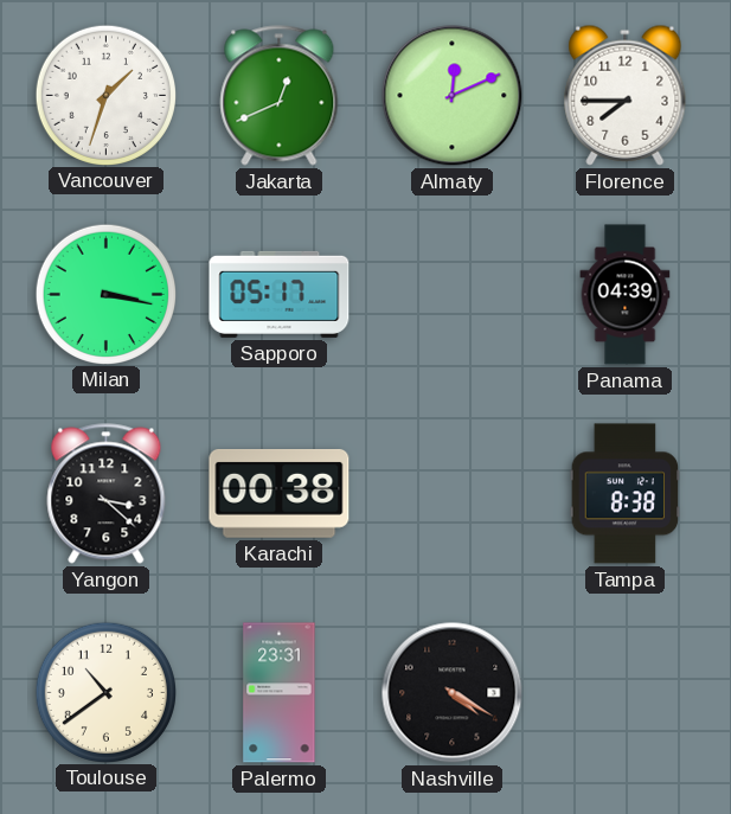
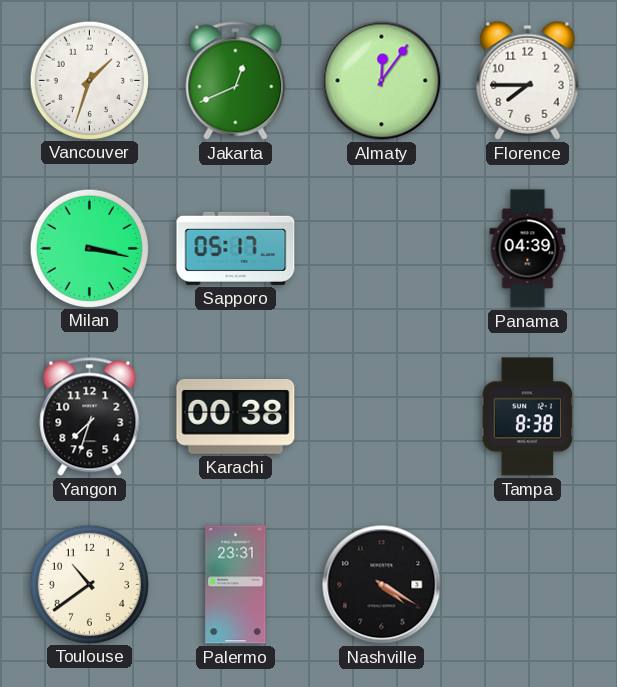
Almaty: 12:11 -> 12:06 (382, 81)
Yangon: 3:22 -> 7:33 (90, 417)
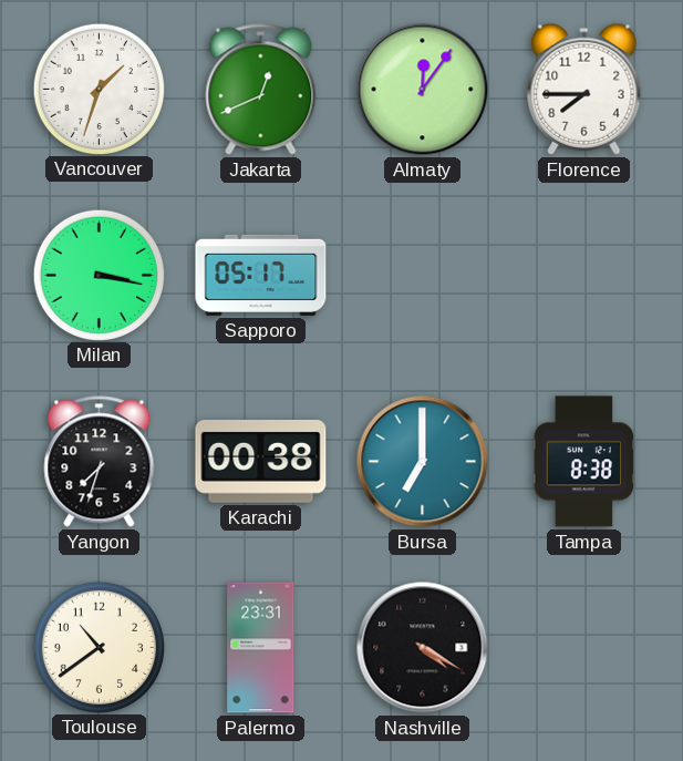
Panama: 04:39 -> none (528, 249)
Bursa: none -> 7:00 (423, 462)
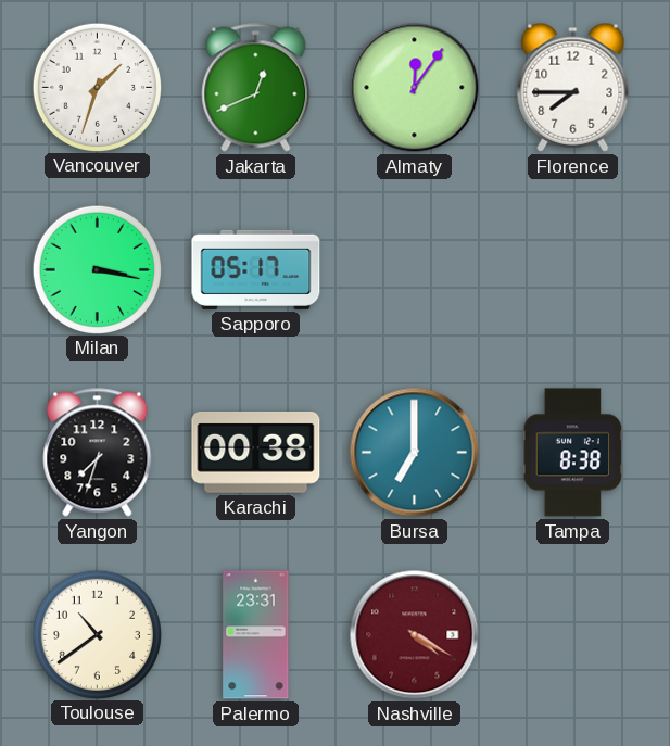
Nashville dial: black -> burgundy (415, 635)
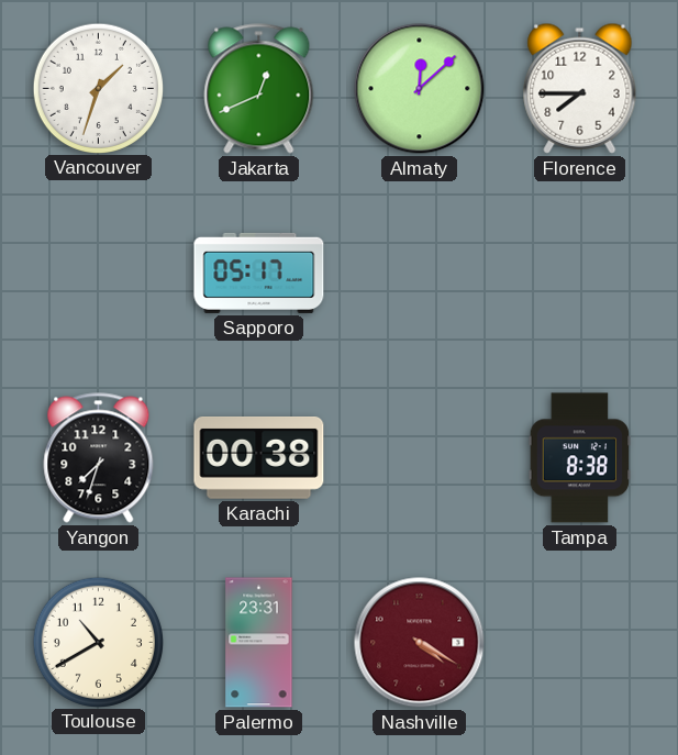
Almaty: 12:06 -> 12:08 (420, 89)
Milan: 3:17 -> none (97, 269)
Bursa: 7:00 -> none (415, 453)
Toulouse: 10:39 -> 10:40 (98, 642)
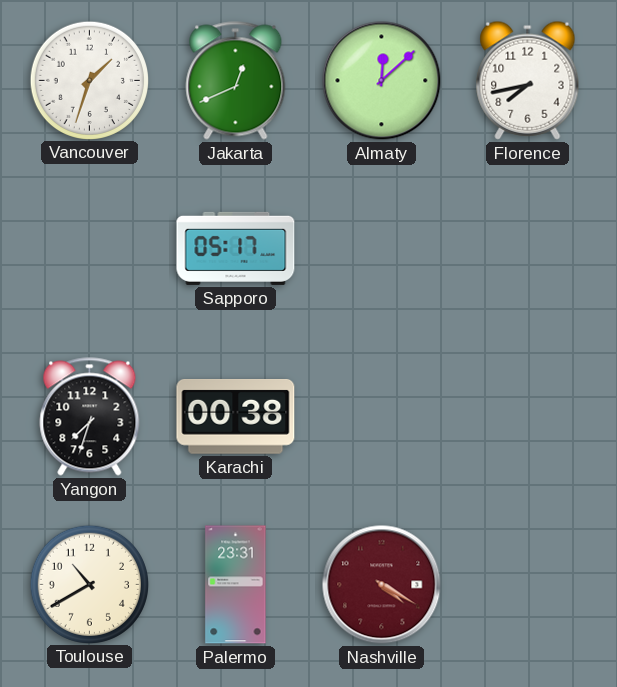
Florence: 7:45 -> 7:43 (528, 80)
Tampa: 8:38 -> none (580, 458)
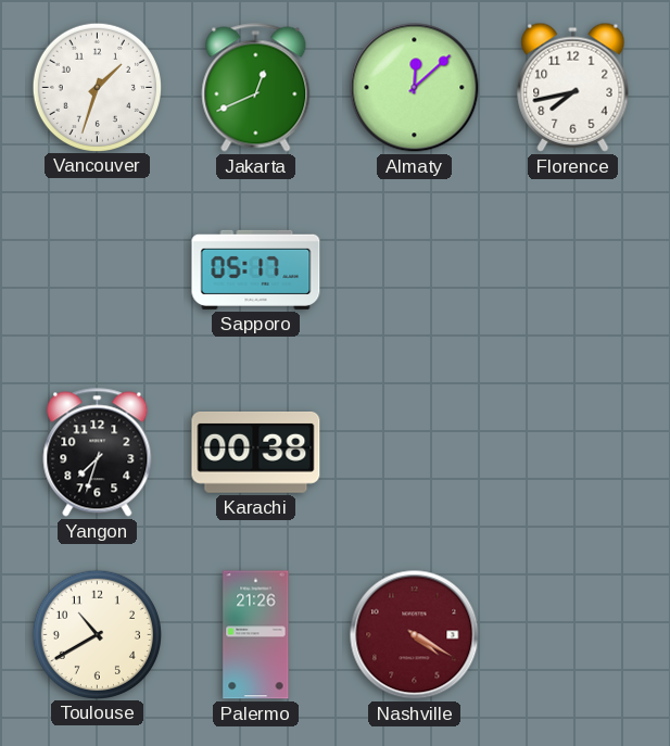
Palermo: 23:31 -> 21:26 (256, 635)
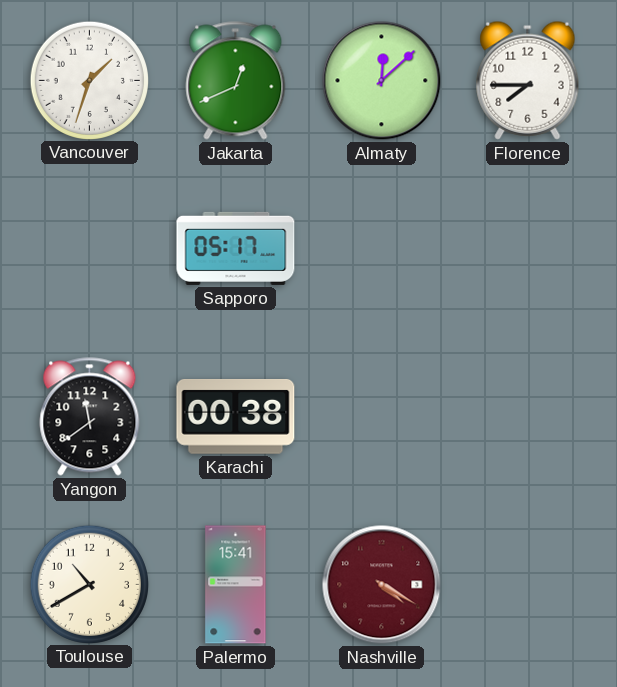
Florence: 7:43 -> 7:45 (528, 80)
Yangon: 7:33 -> 11:39 (90, 417)
Palermo: 21:26 -> 15:41 (236, 585)
